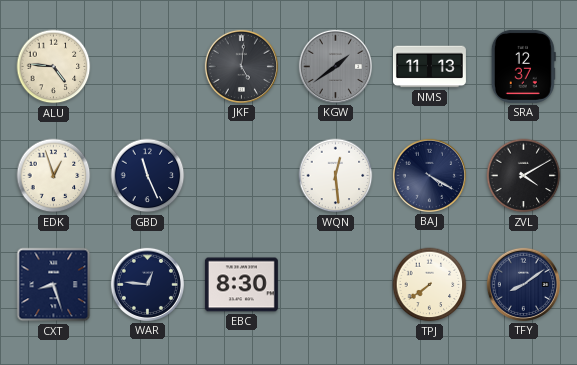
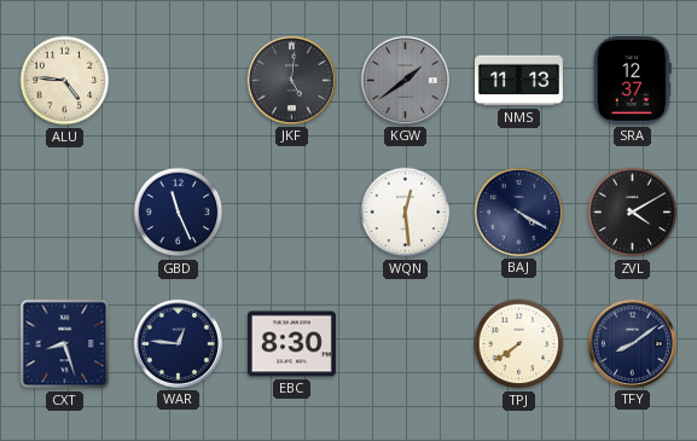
EDK: 12:57 -> none (54, 176)
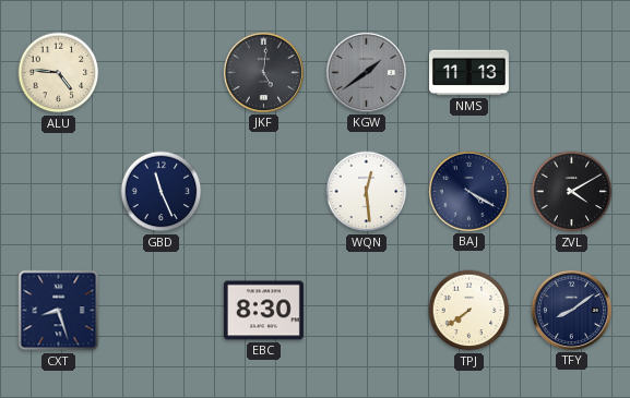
SRA: 12:37 -> none (632, 80)
WAR: 12:46 -> none (178, 343)
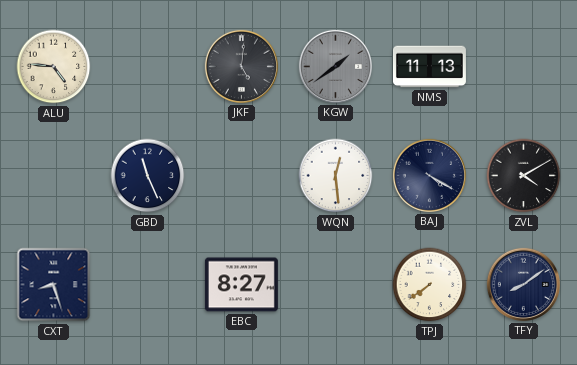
EBC: 8:30 -> 8:27 (241, 285)
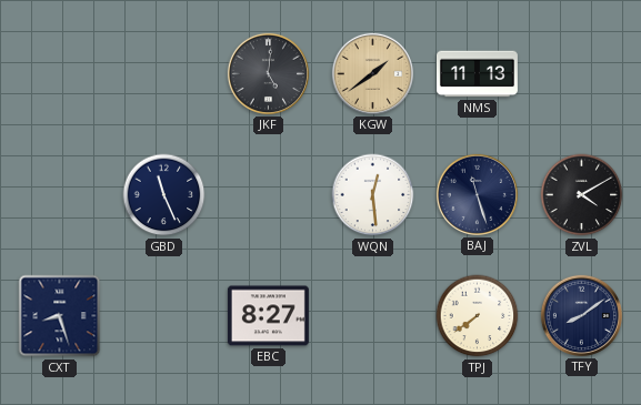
ALU: 4:46 -> none (54, 67)
KGW dial: grey -> champagne (372, 73)
BAJ: 4:20 -> 11:27 (477, 194)
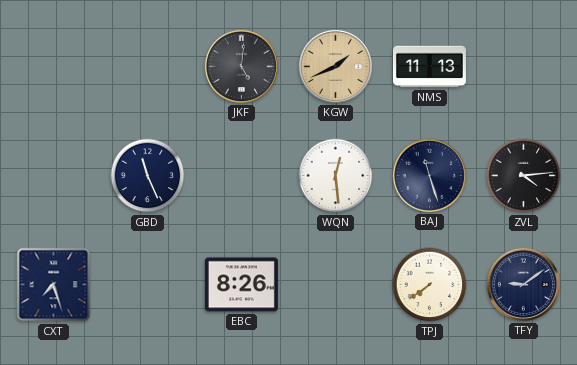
KGW: 1:39 -> 1:41 (335, 66)
ZVL: 4:10 -> 4:14 (524, 176)
CXT: 8:27 -> 7:27 (54, 285)
EBC: 8:27 -> 8:26 (241, 285)
TFY: 8:09 -> 9:09 (523, 284)
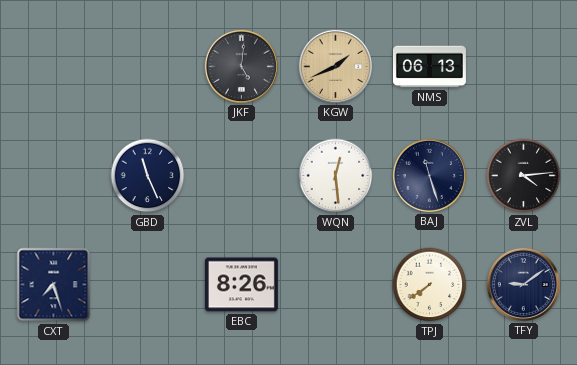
NMS: 11:13 -> 06:13 (429, 67)
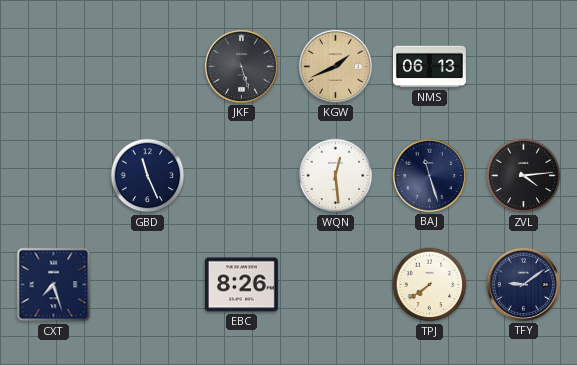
JKF: 5:01 -> 5:27 (241, 66)
